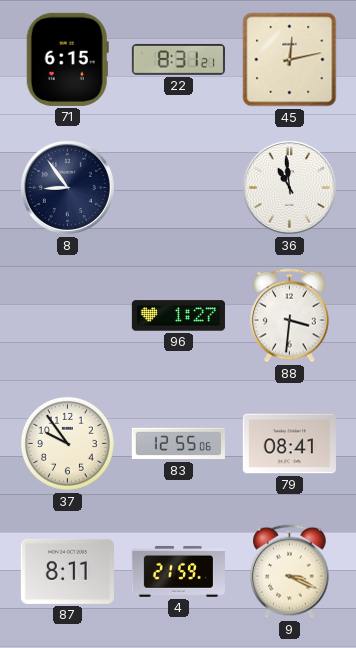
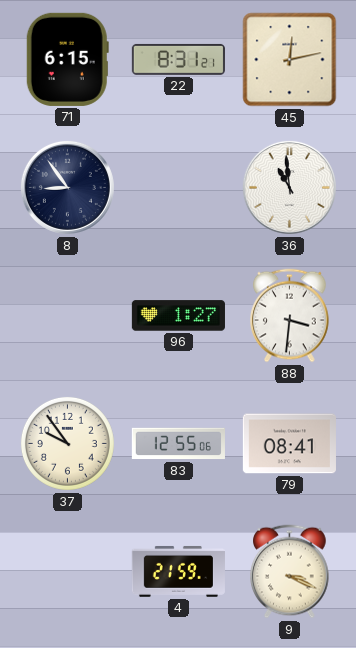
87: 8:11 -> none (67, 571)
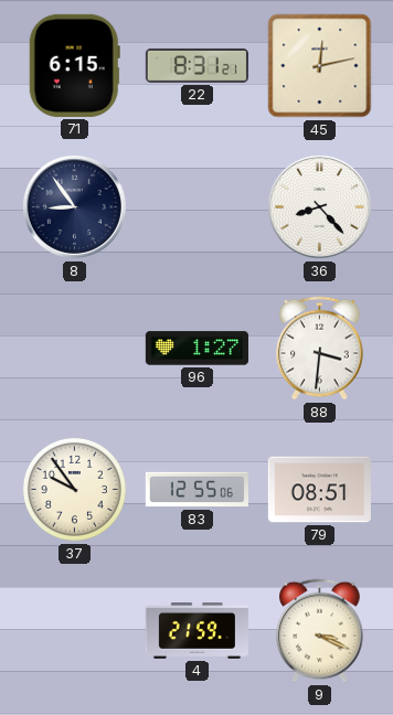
36: 10:59 -> 8:23 (319, 206)
79: 08:41 -> 08:51 (319, 490)
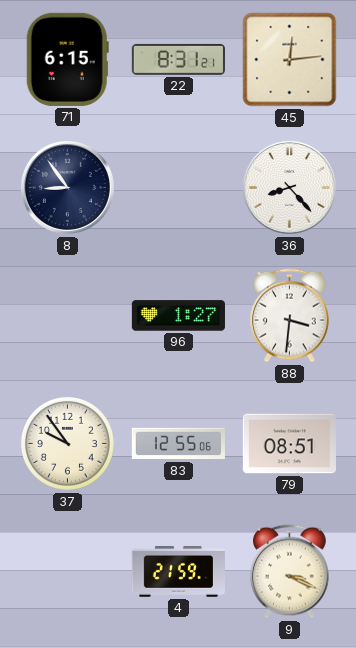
45: 12:13 -> 12:14 (290, 60)
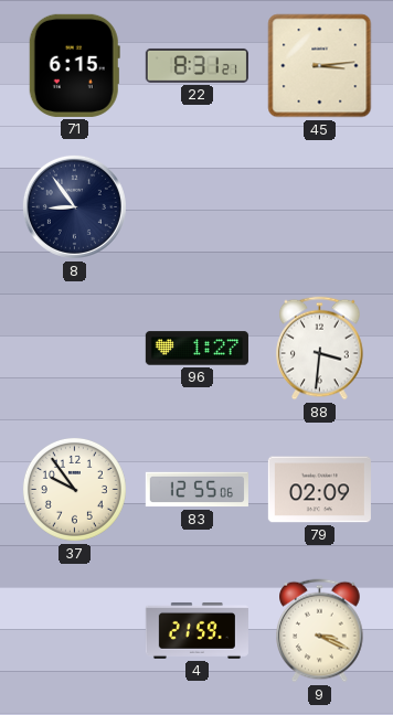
45: 12:14 -> 3:14 (320, 66)
36: 8:23 -> none (289, 187)
79: 08:51 -> 02:09 (319, 490)
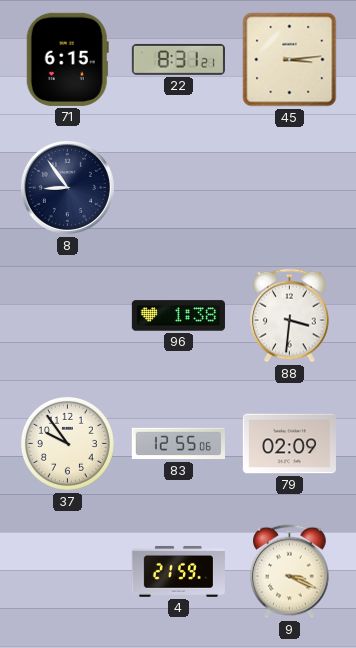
96: 1:27 -> 1:38 (178, 316)
